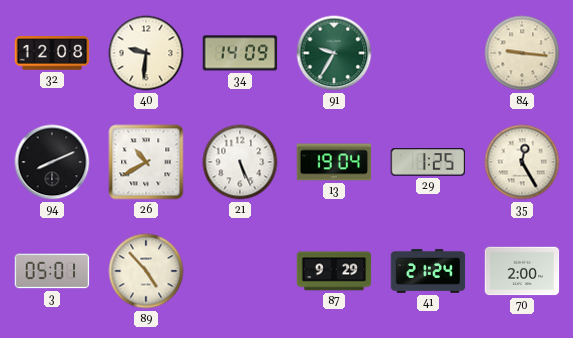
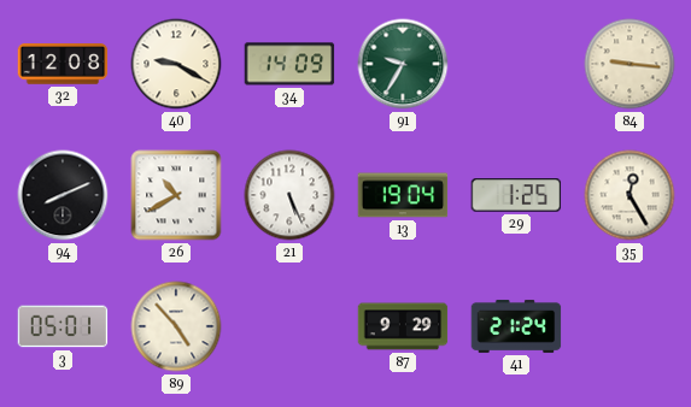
40: 9:31 -> 9:20 (176, 64)
70: 2:00 -> none (522, 271)
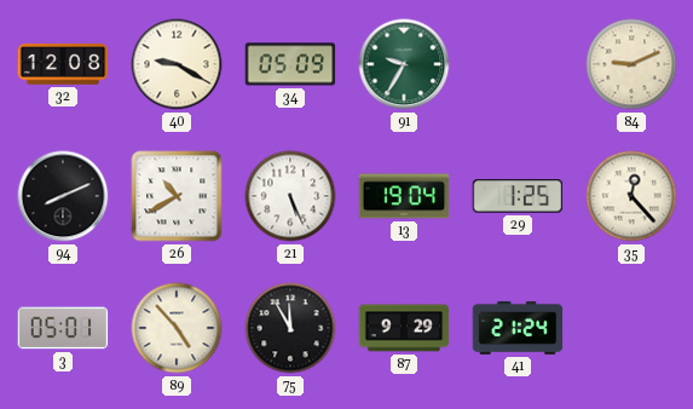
34: 14:09 -> 05:09 (290, 64)
84: 9:16 -> 9:11 (631, 64)
35: 12:25 -> 12:23 (631, 196)
75: none -> 11:55 (290, 328)
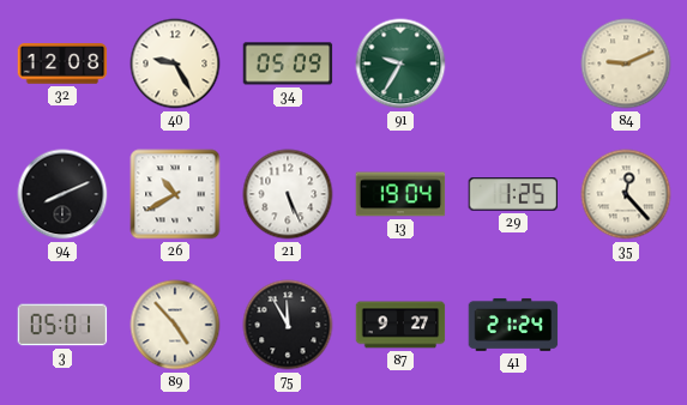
40: 9:20 -> 9:25 (175, 64)
87: 9:29 -> 9:27 (400, 325)
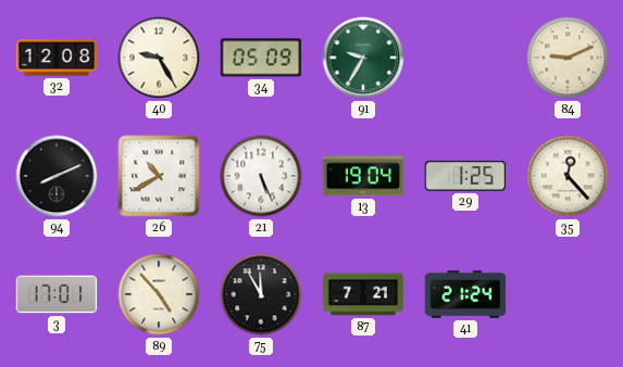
3: 05:01 -> 17:01 (57, 294)
87: 9:27 -> 7:21 (363, 294)
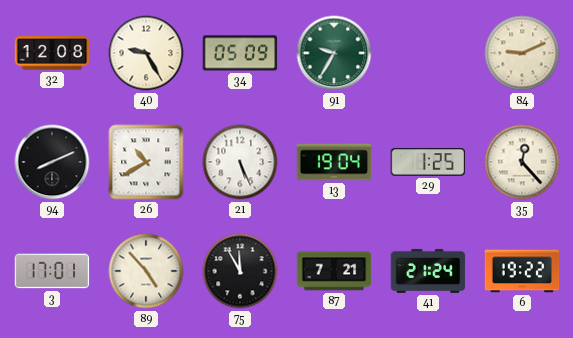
6: none -> 19:22 (522, 271)
